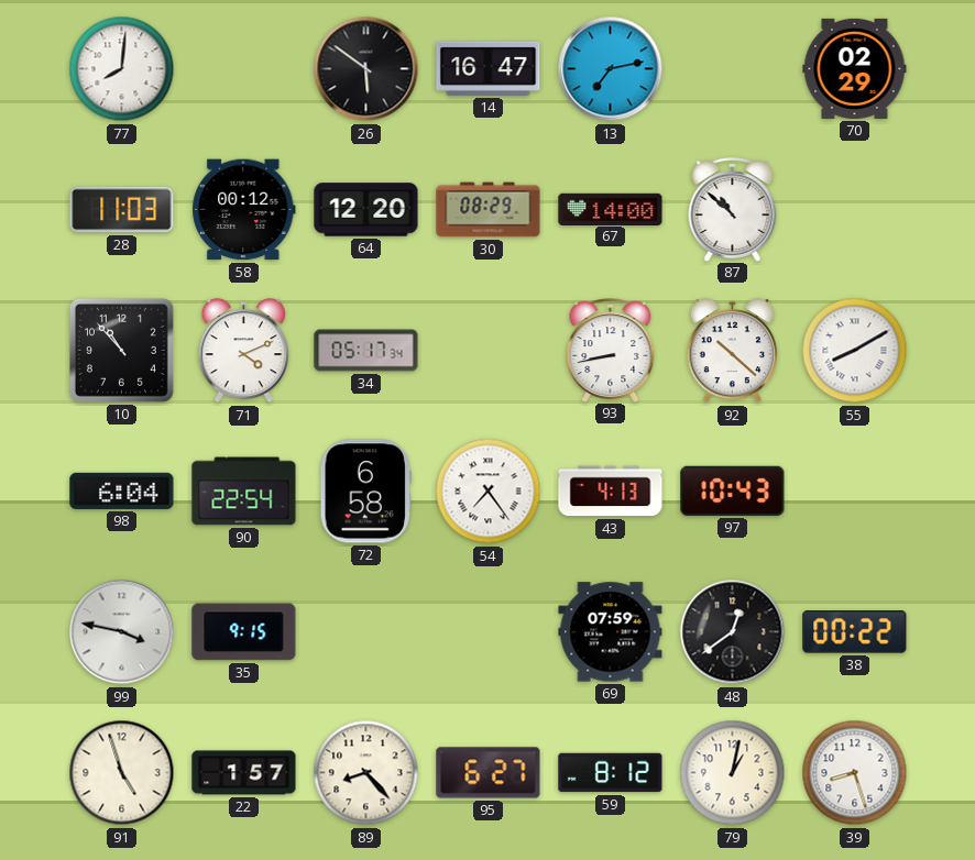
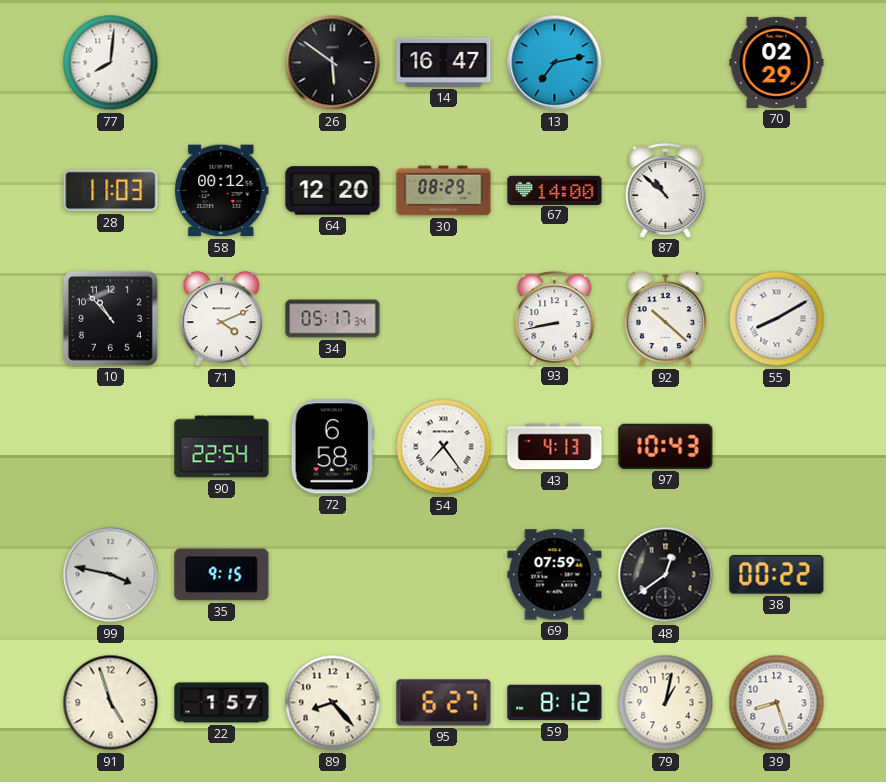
98: 6:04 -> none (122, 490)
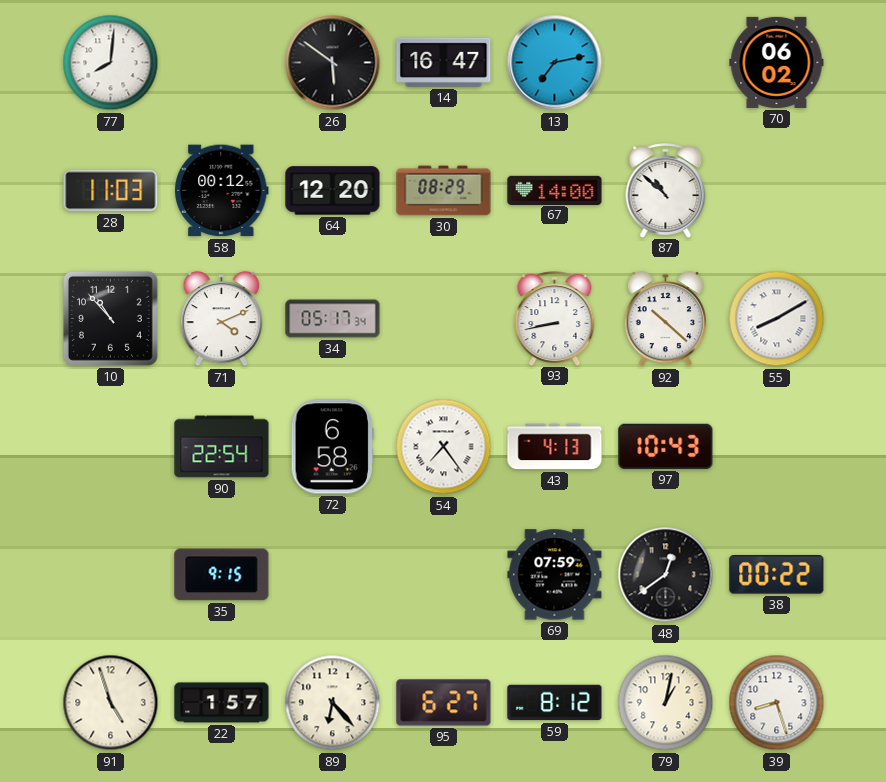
70: 02:29 -> 06:02 (777, 62)
99: 3:47 -> none (111, 575)
89: 8:23 -> 6:23 (333, 703)
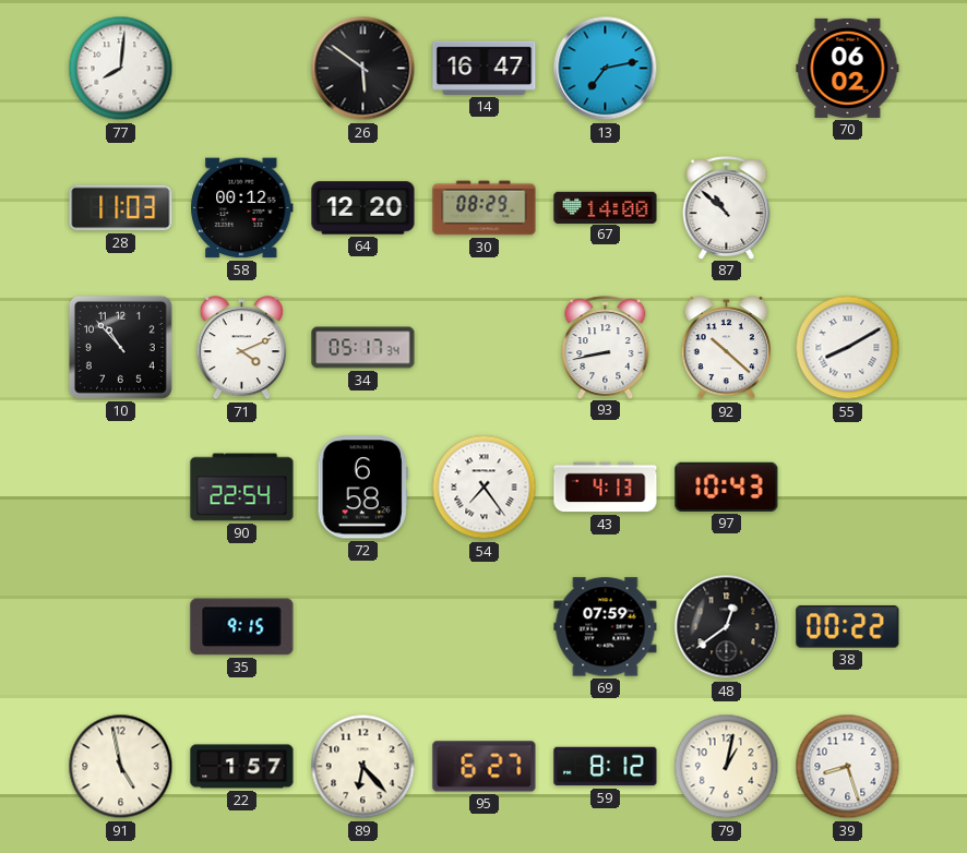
91: 4:57 -> 4:58 (121, 767)
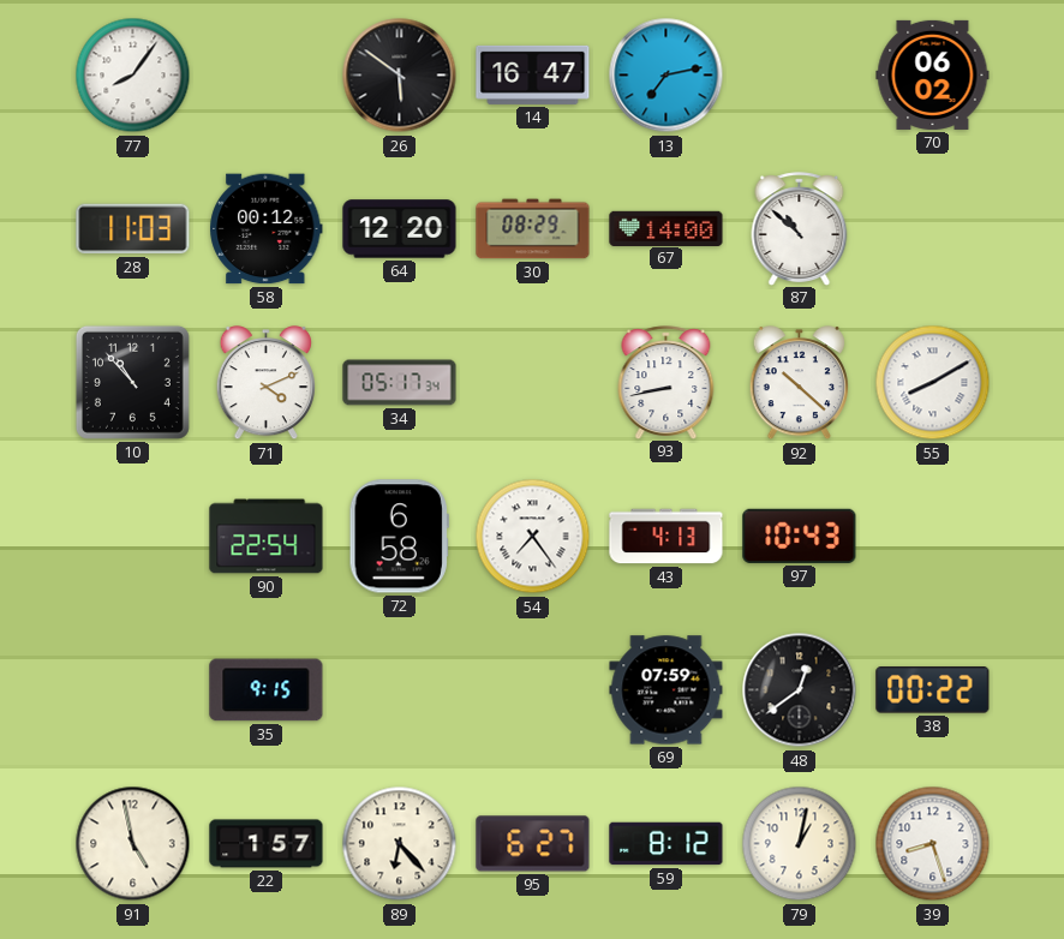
77: 8:01 -> 8:06 (133, 76)
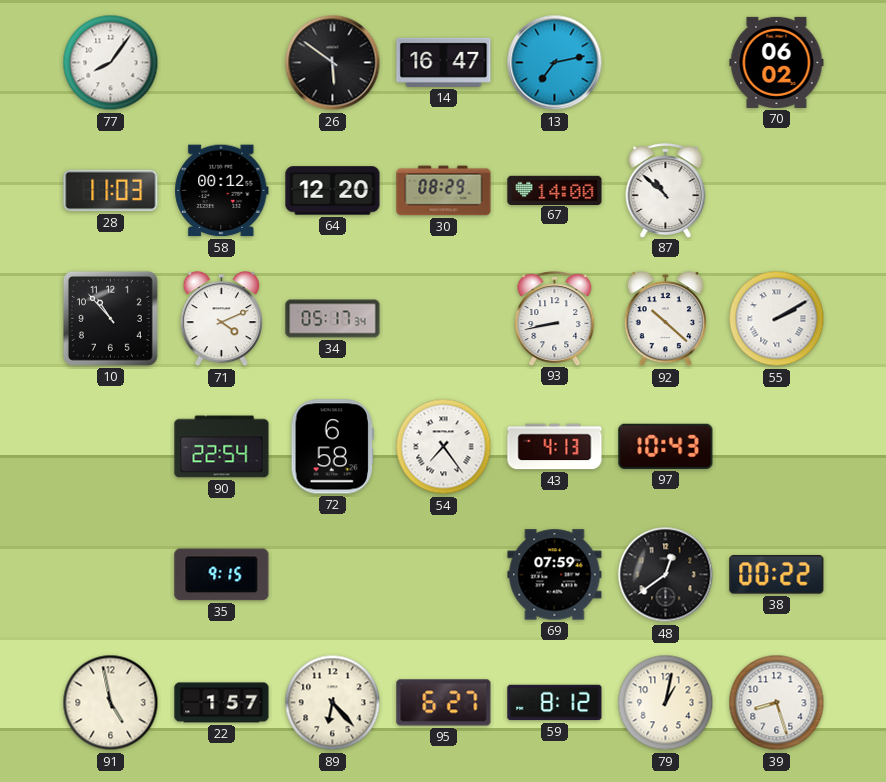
55: 8:10 -> 2:10 (777, 319)
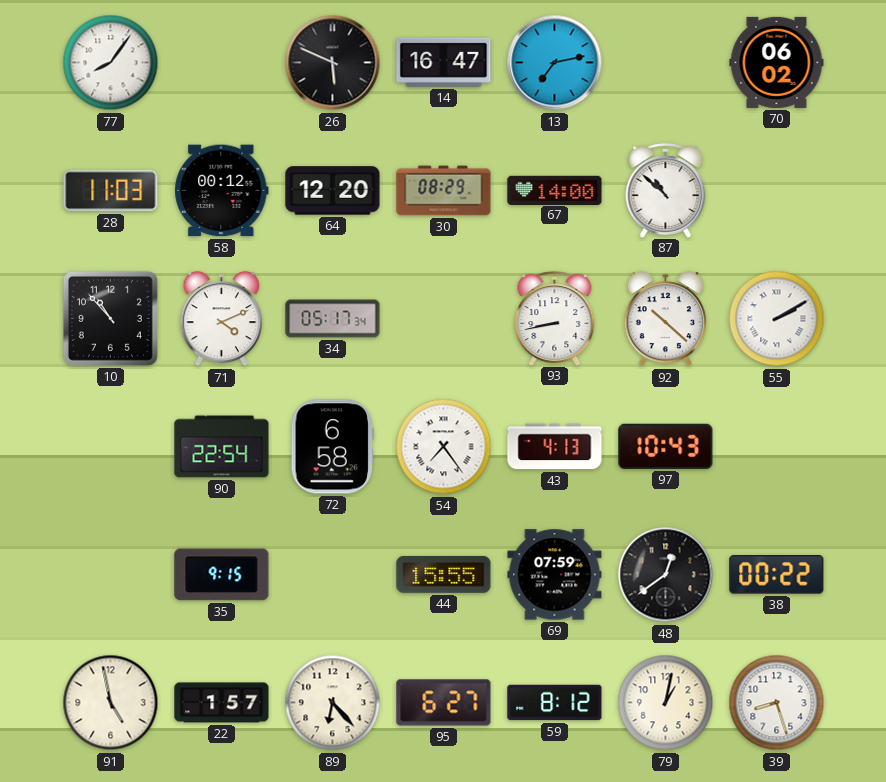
26: 5:51 -> 5:49 (333, 63)
44: none -> 15:55 (444, 574)
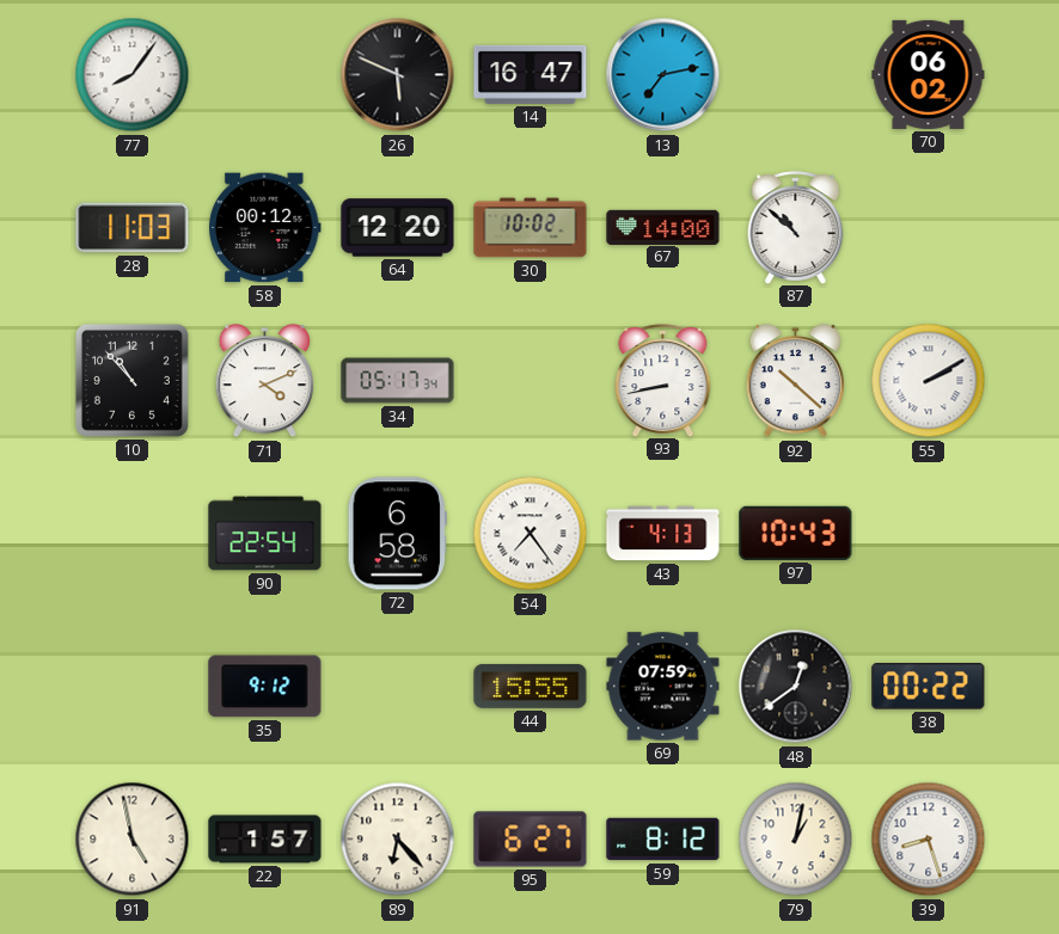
30: 08:29 -> 10:02 (531, 228)
35: 9:15 -> 9:12 (265, 687)
